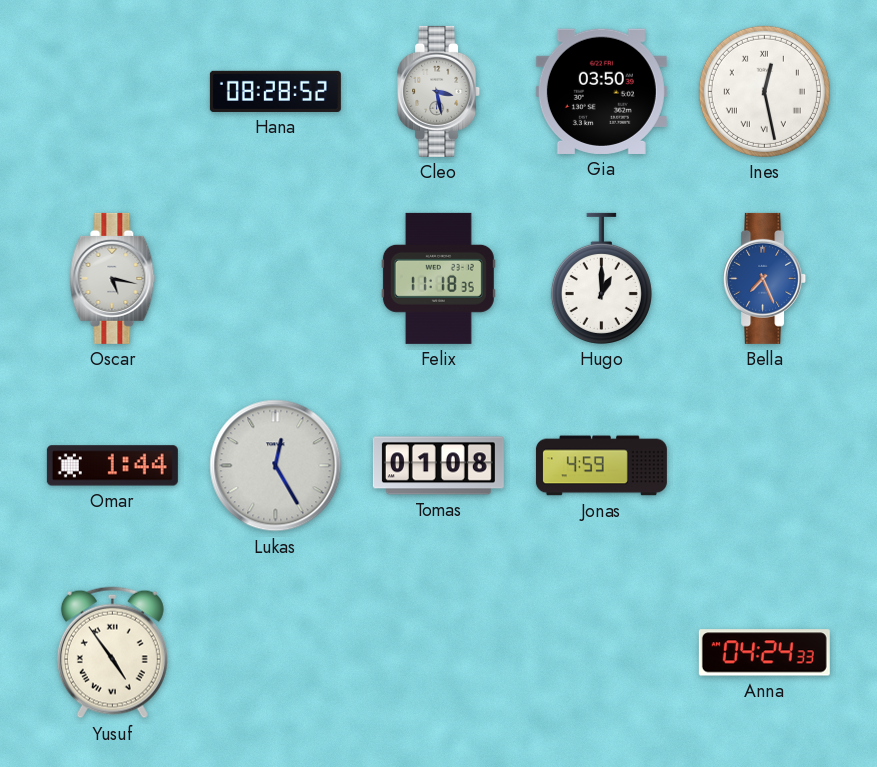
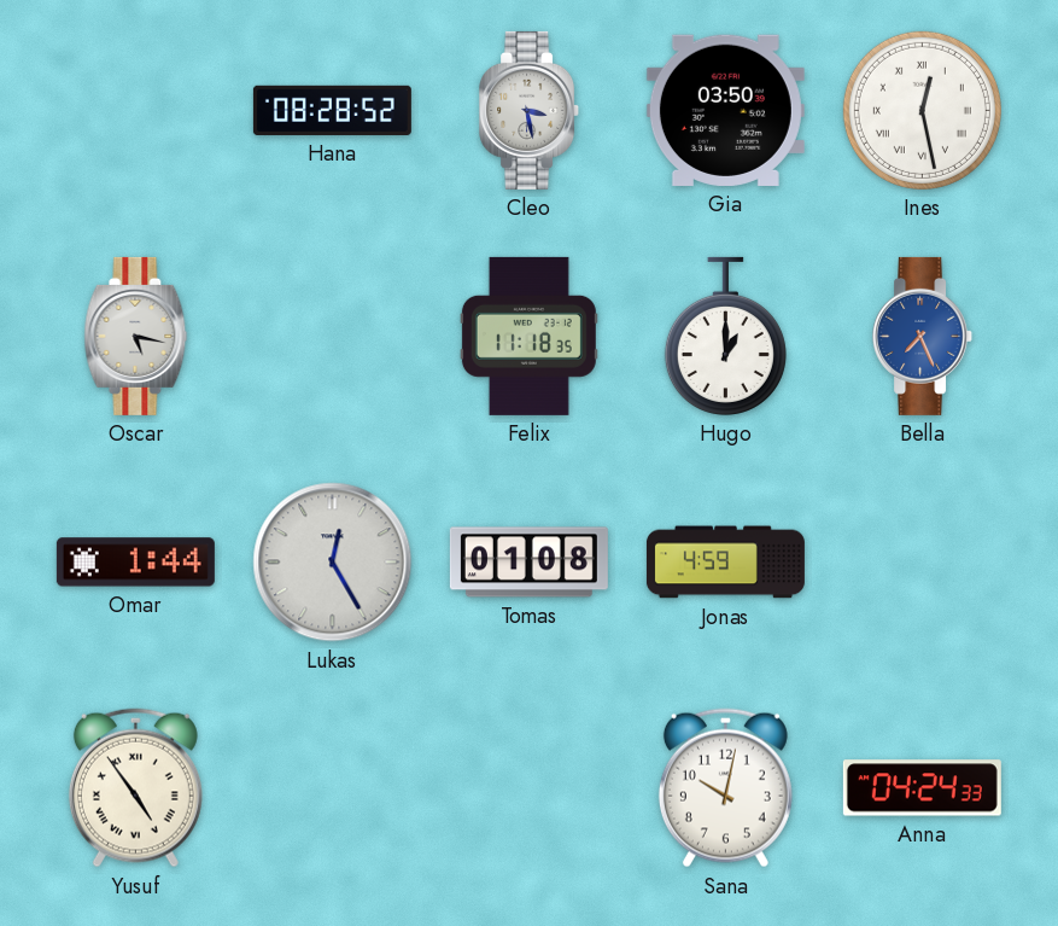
Sana: none -> 10:02 (725, 788)
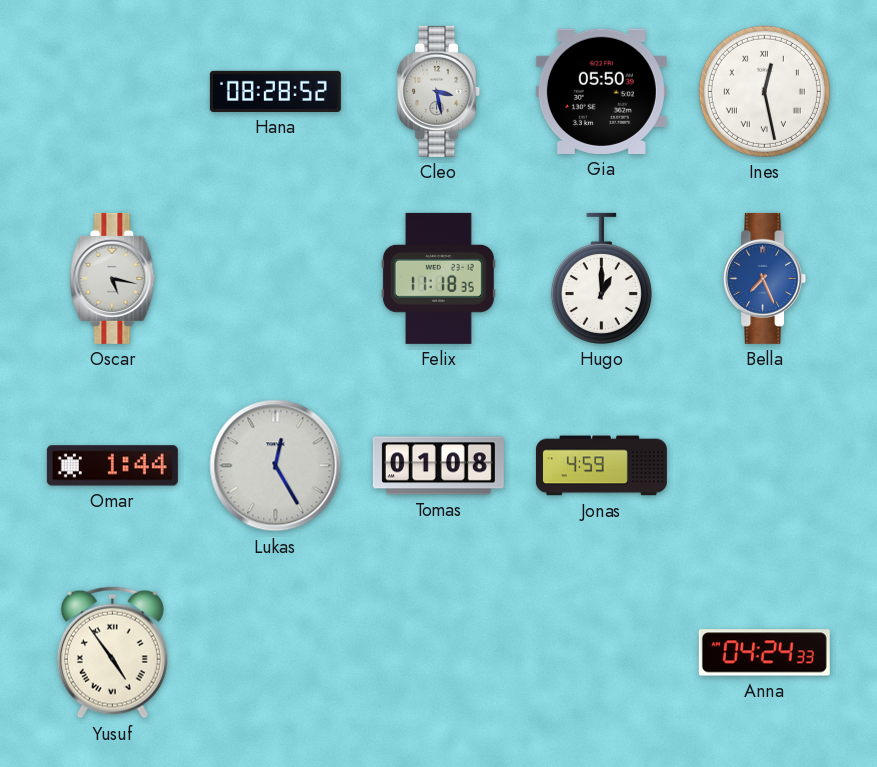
Gia: 03:50 -> 05:50 (601, 91)
Sana: 10:02 -> none (725, 788)
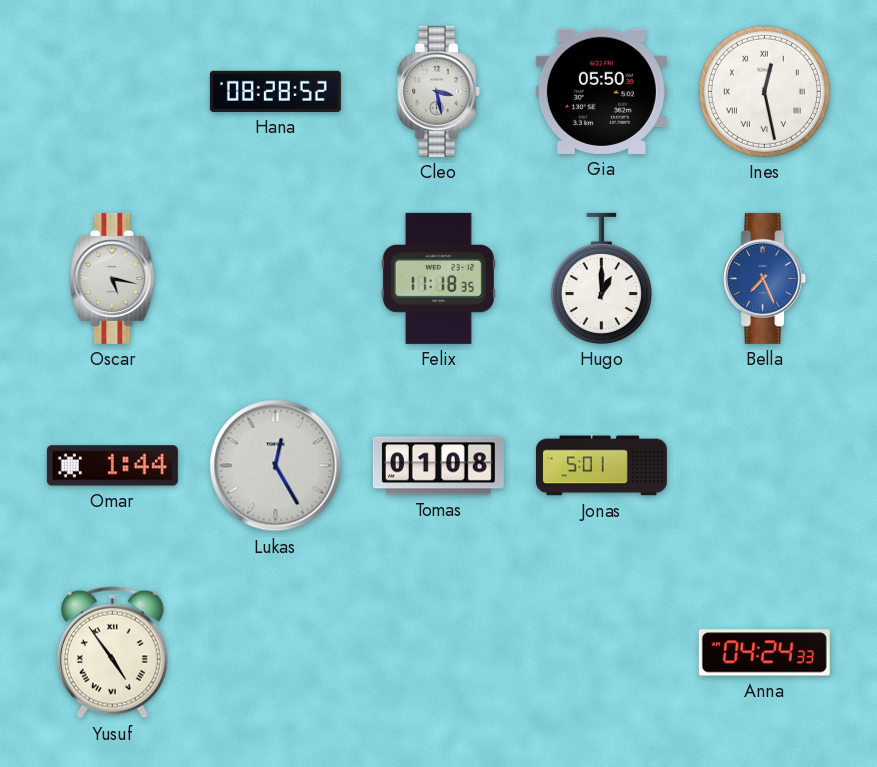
Jonas: 4:59 -> 5:01 (601, 466)
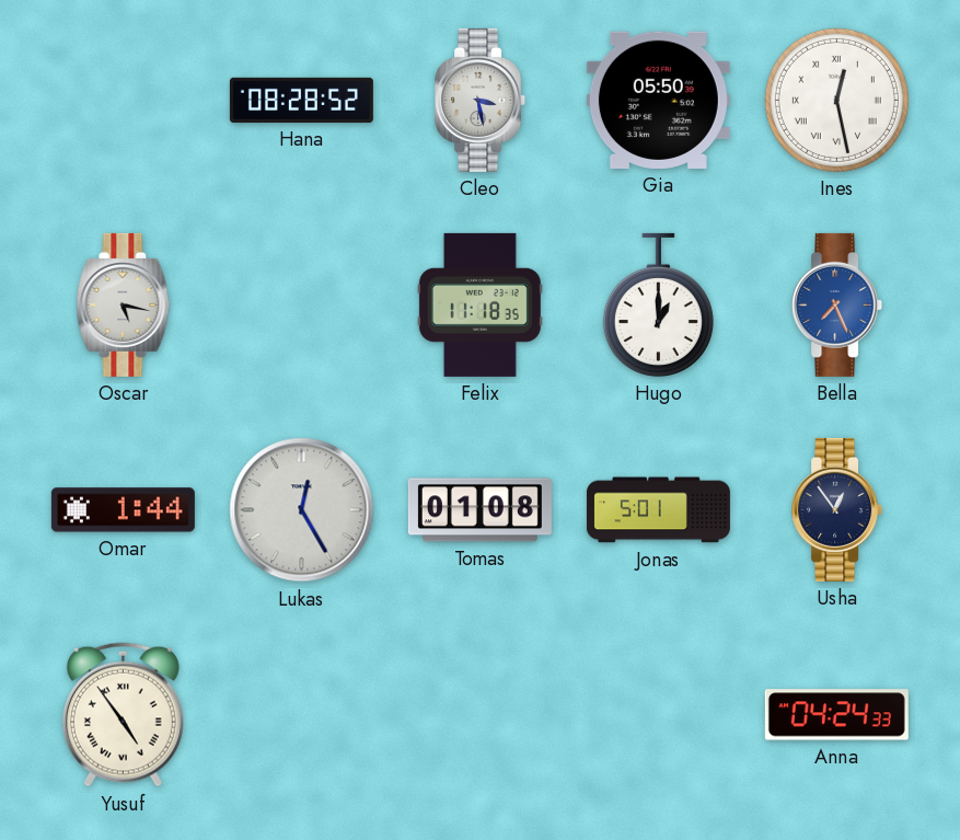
Usha: none -> 12:54 (837, 509)
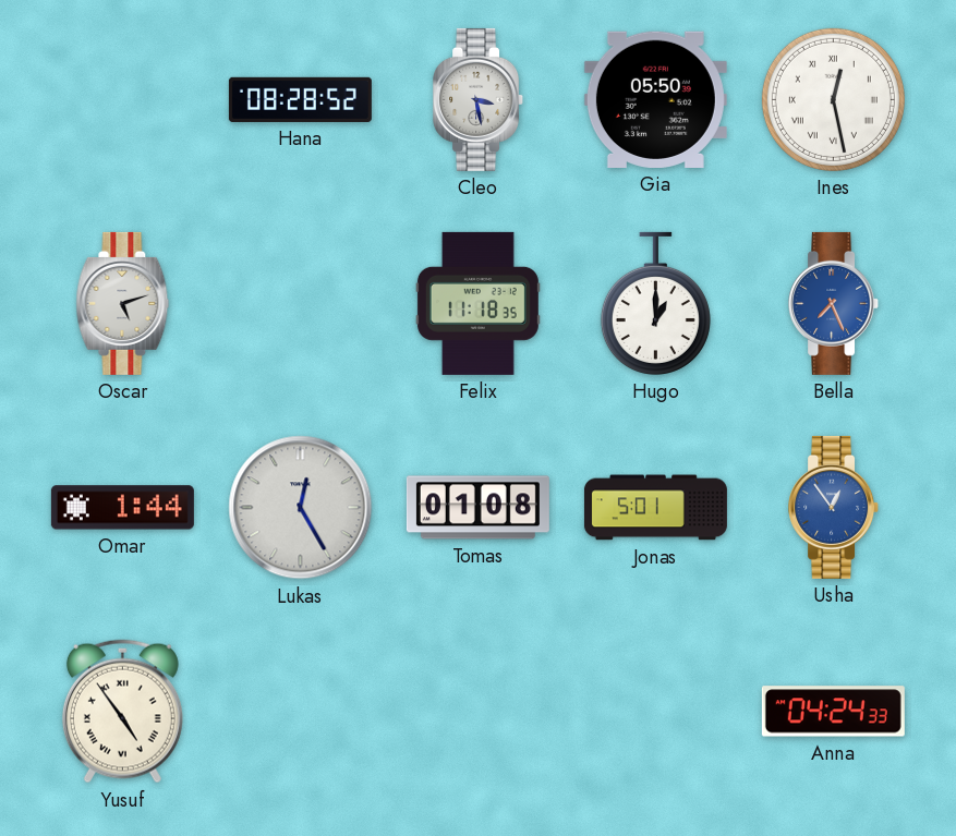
Oscar: 5:17 -> 5:12 (123, 303)
Usha dial: navy -> blue (834, 507)
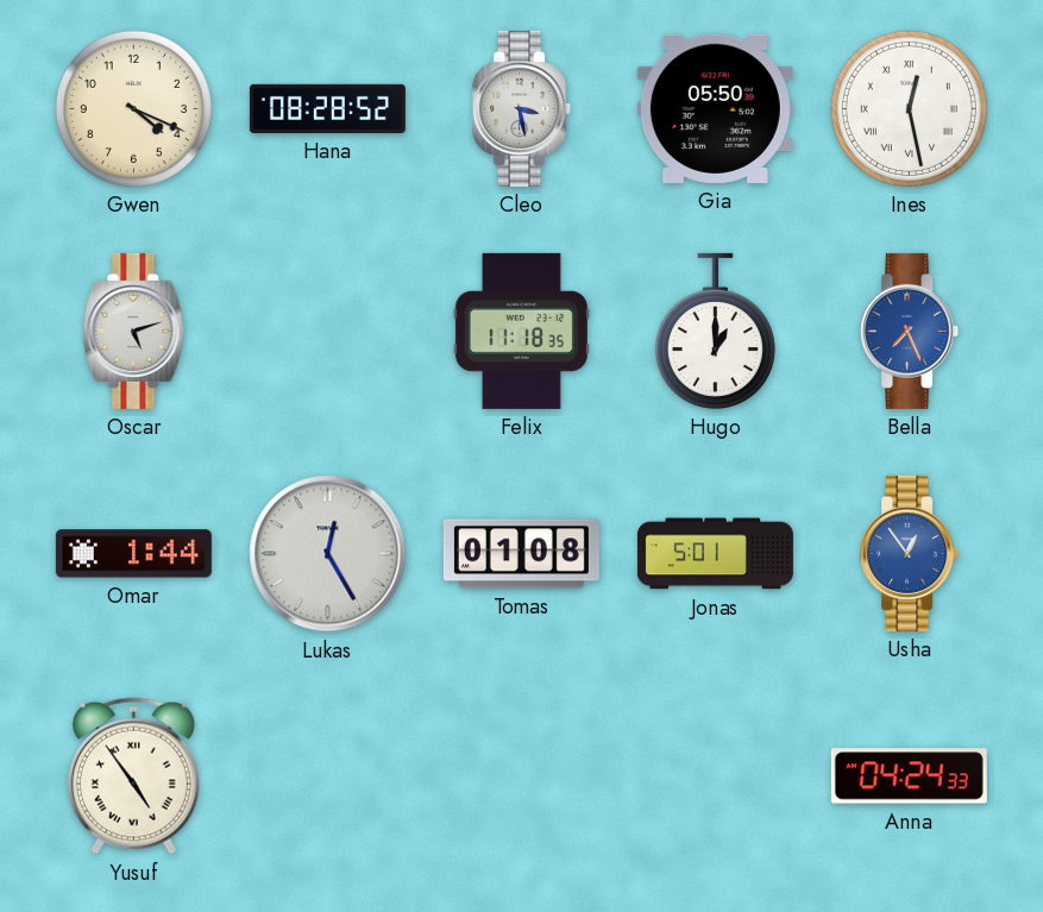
Gwen: none -> 4:19 (133, 108)
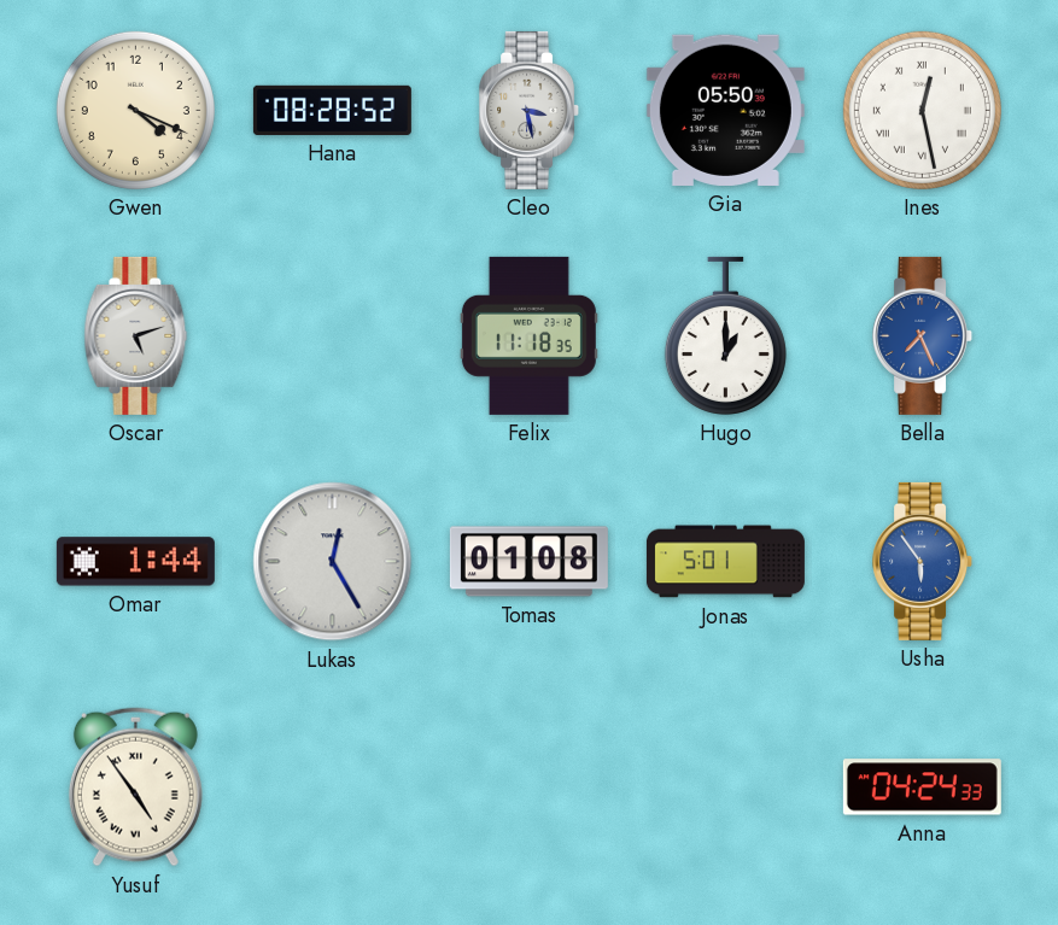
Usha: 12:54 -> 5:54 (923, 561)
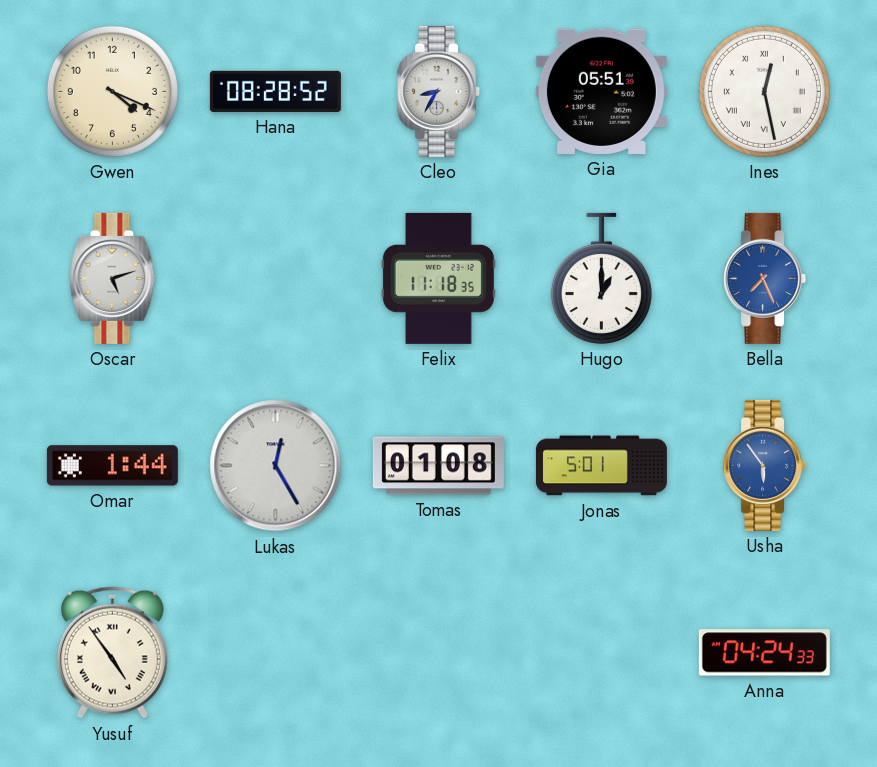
Cleo: 3:28 -> 8:35 (439, 91)
Gia: 05:50 -> 05:51 (601, 91)
